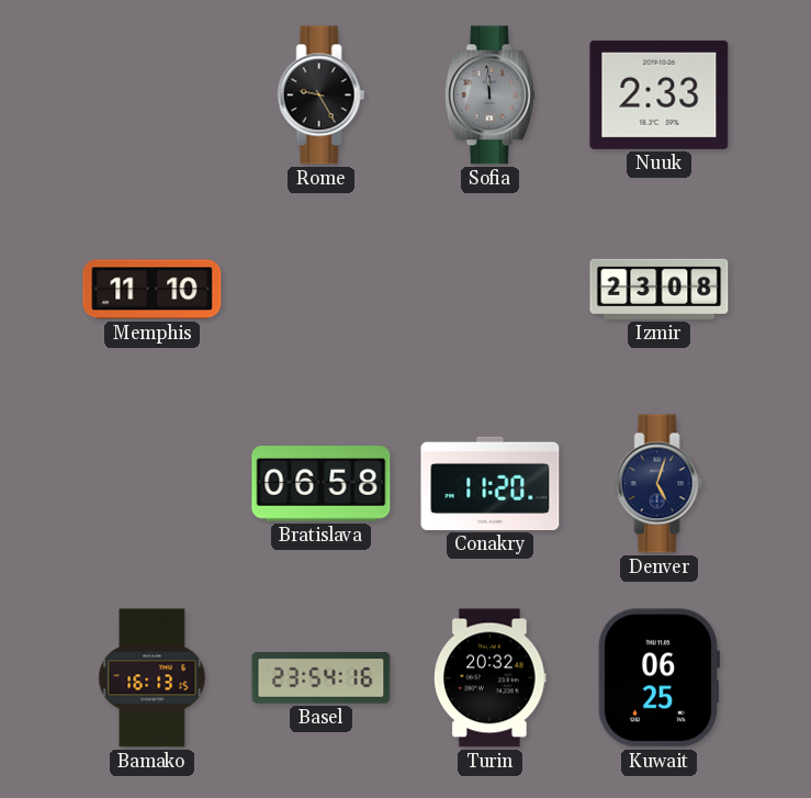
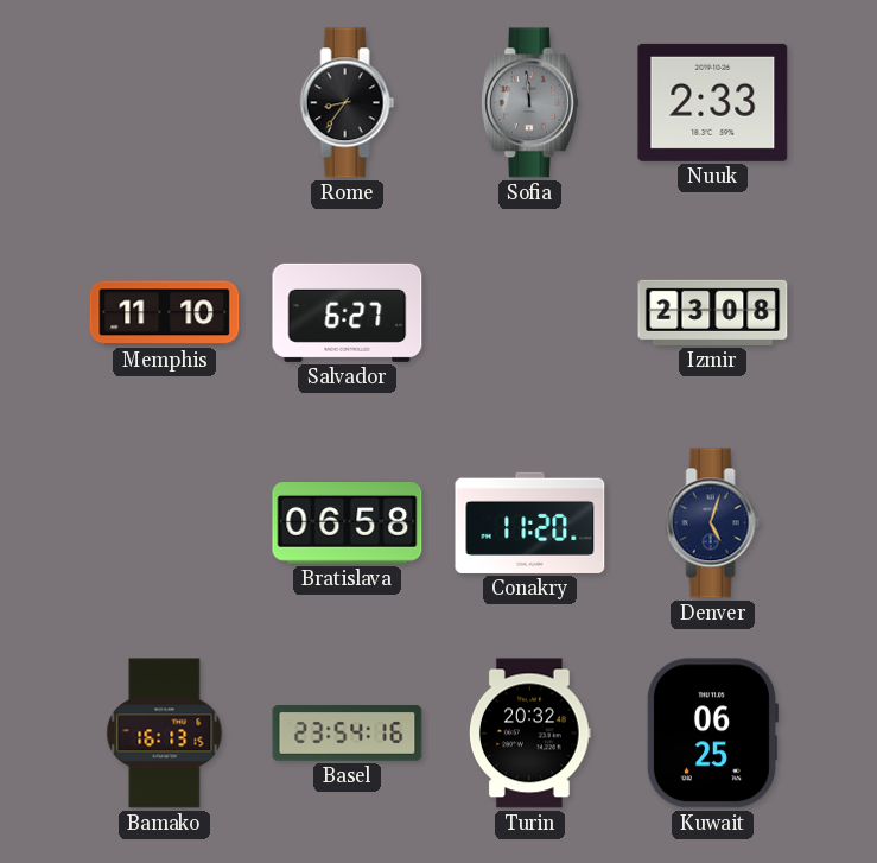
Rome: 9:25 -> 8:36 (348, 103)
Salvador: none -> 6:27 (348, 312)
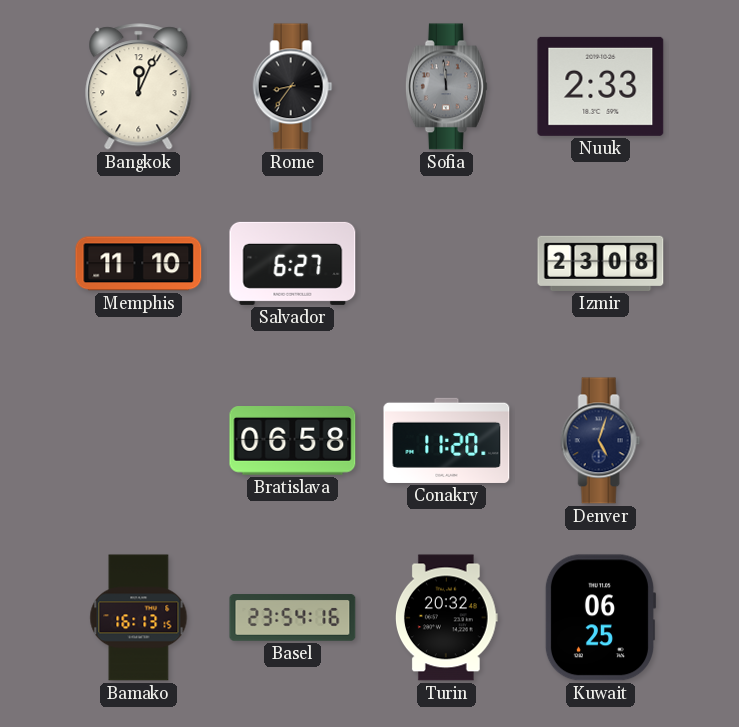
Bangkok: none -> 12:04 (139, 87)
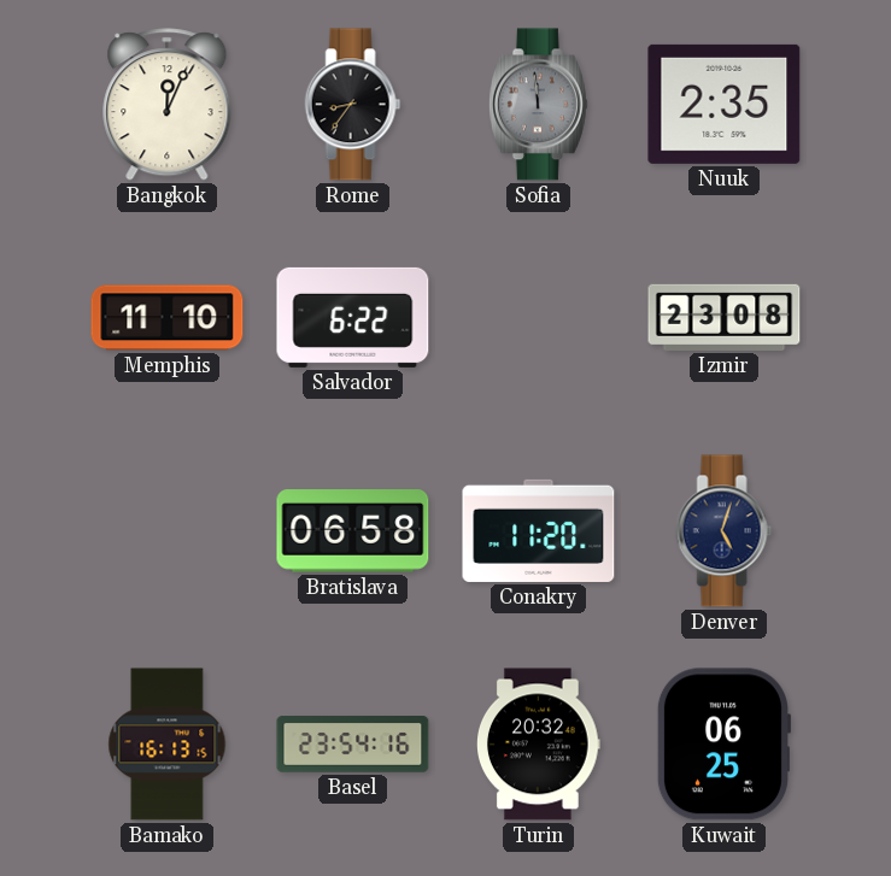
Nuuk: 2:33 -> 2:35 (725, 104)
Salvador: 6:27 -> 6:22 (353, 317)
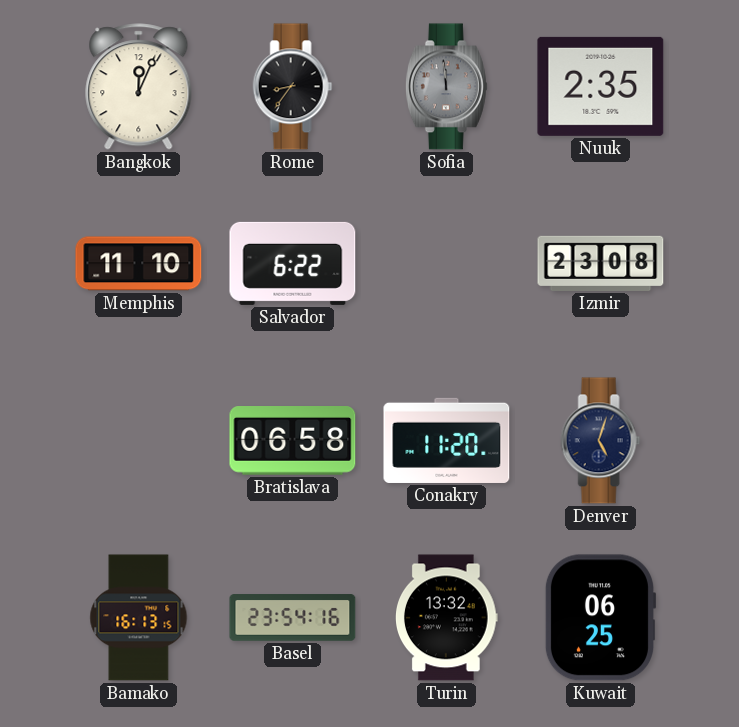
Turin: 20:32 -> 13:32 (447, 618)
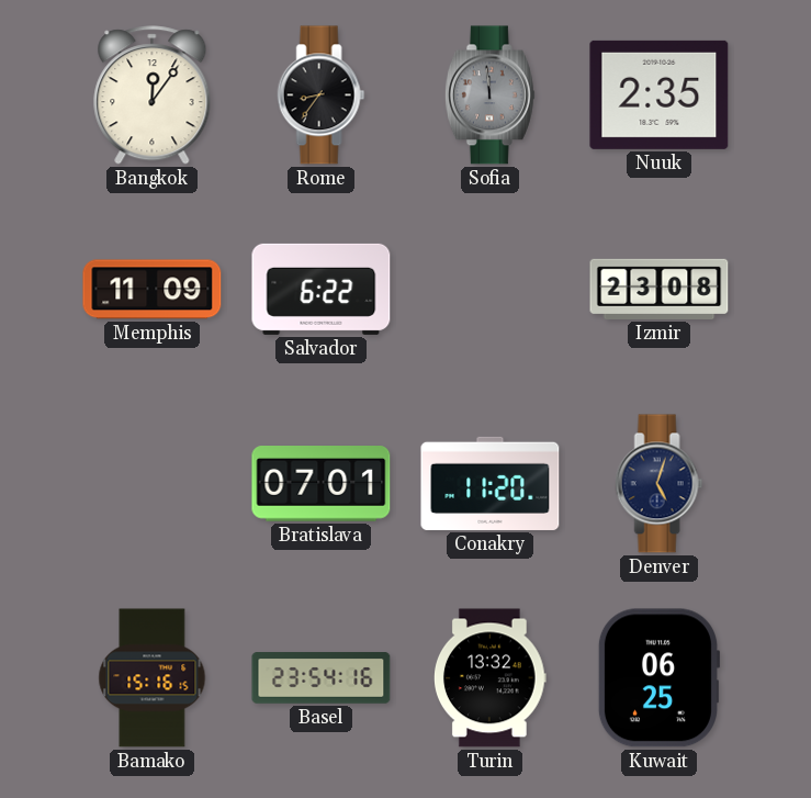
Bangkok: 12:04 -> 12:06 (153, 95)
Memphis: 11:10 -> 11:09 (153, 290)
Bratislava: 06:58 -> 07:01 (322, 484)
Bamako: 16:13 -> 15:16 (153, 678)
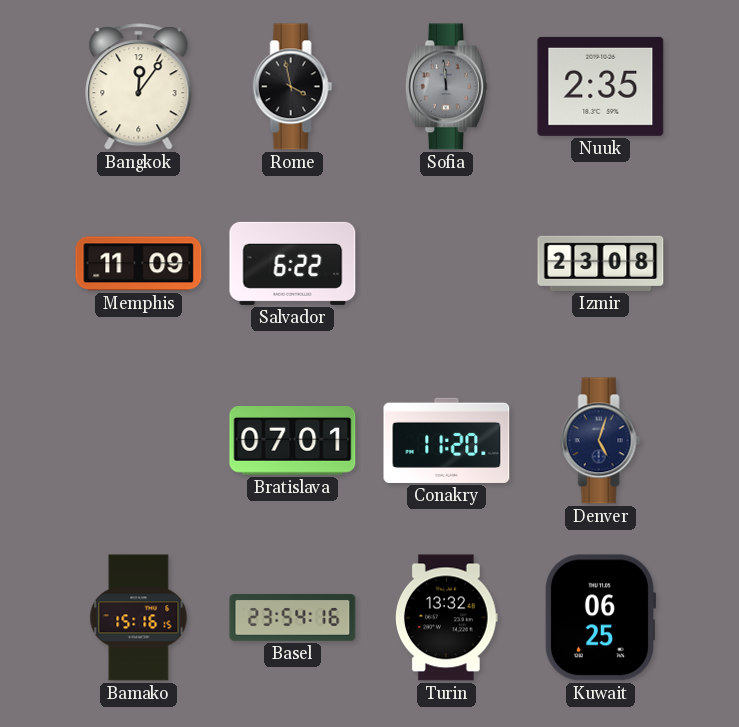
Rome: 8:36 -> 3:58 (293, 87)
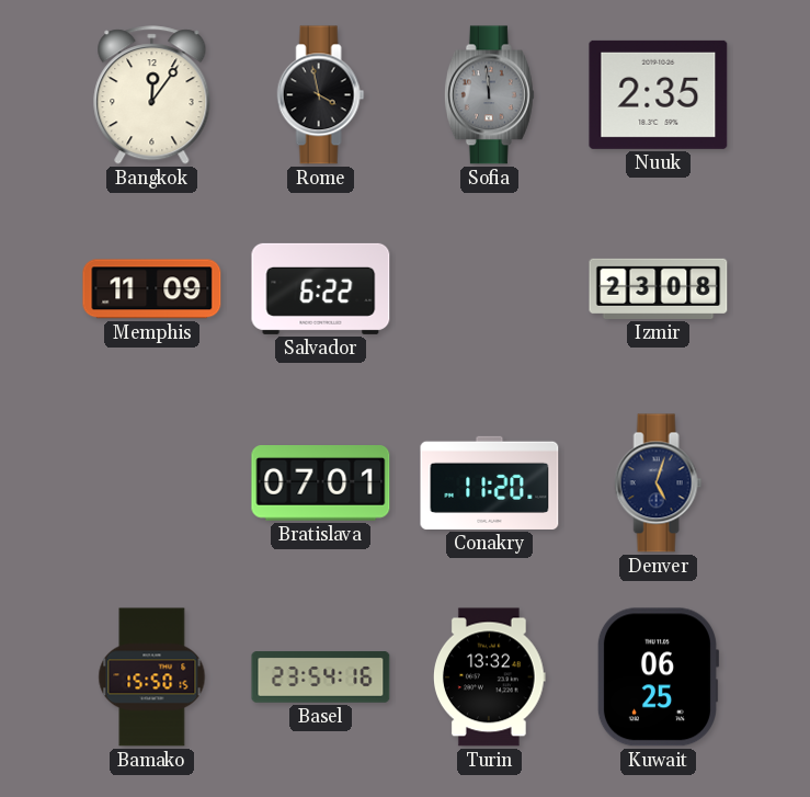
Bamako: 15:16 -> 15:50 (152, 678)
